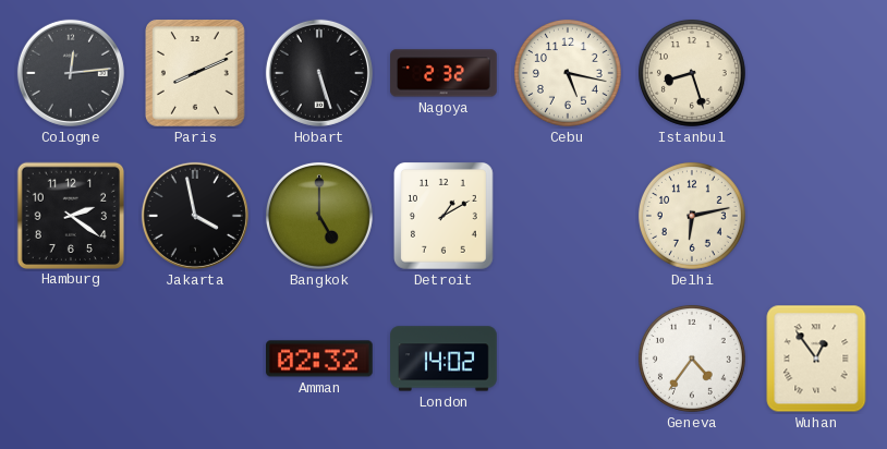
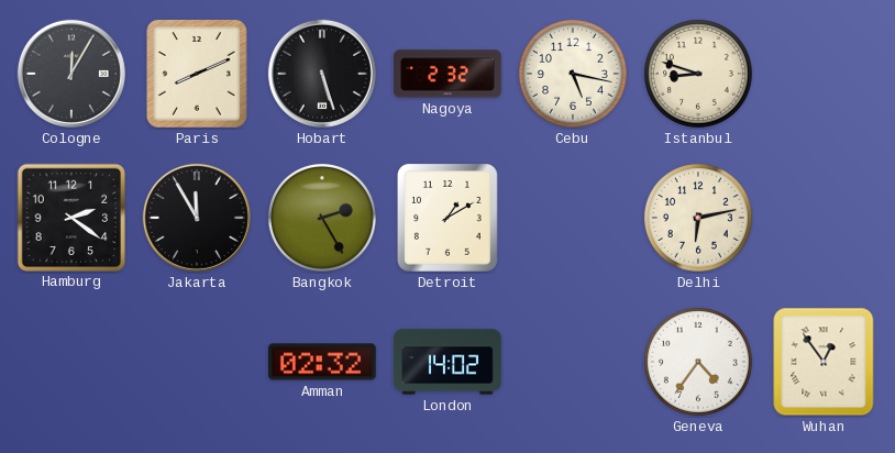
Cologne: 12:14 -> 12:05 (71, 74)
Istanbul: 8:27 -> 8:48 (698, 74)
Jakarta: 3:58 -> 11:55 (197, 218)
Bangkok: 5:00 -> 2:25 (322, 218)
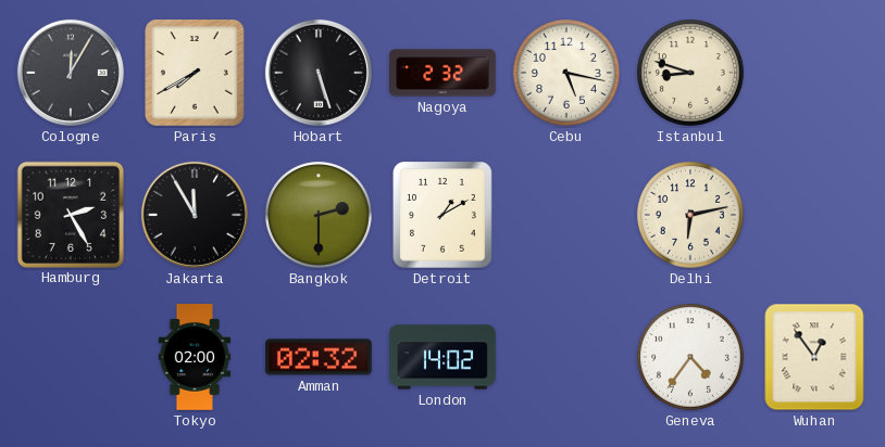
Paris: 8:11 -> 7:40 (195, 74)
Hamburg: 2:21 -> 2:25 (70, 214)
Bangkok: 2:25 -> 2:30 (319, 215)
Tokyo: none -> 02:00 (195, 357)
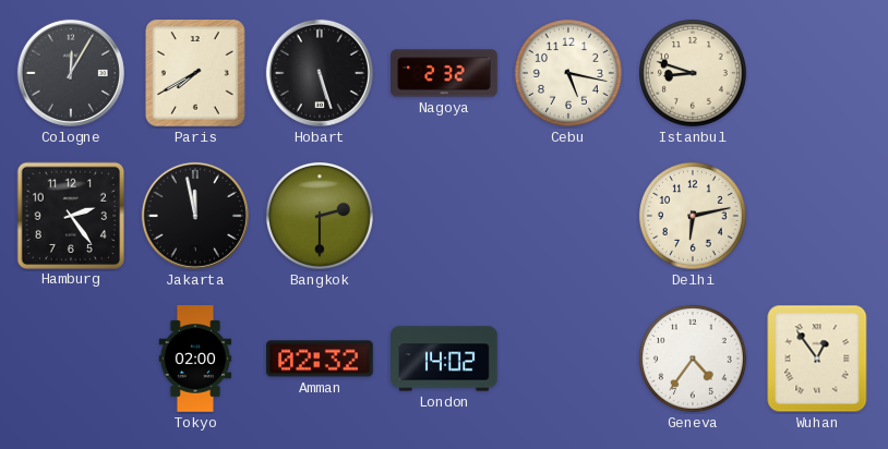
Hamburg: 2:25 -> 2:24 (70, 215)
Jakarta: 11:55 -> 11:58 (195, 216)
Detroit: 1:10 -> none (442, 216)
